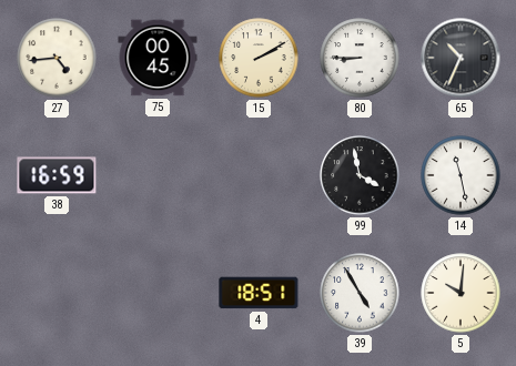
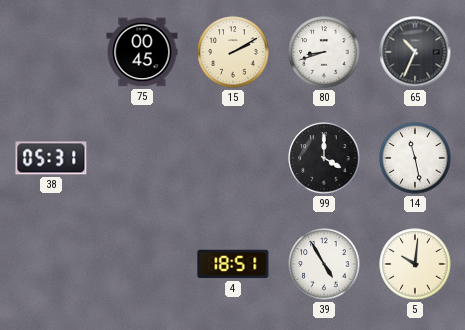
27: 4:44 -> none (57, 58)
80: 8:45 -> 8:42 (324, 52)
38: 16:59 -> 05:31 (51, 158)
99: 3:58 -> 4:00 (324, 158)
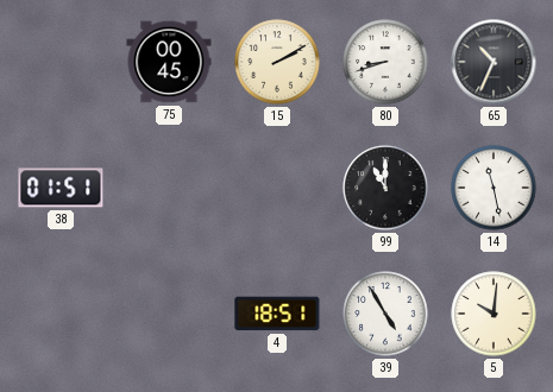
38: 05:31 -> 01:51 (61, 188)
99: 4:00 -> 11:00 (385, 188)
